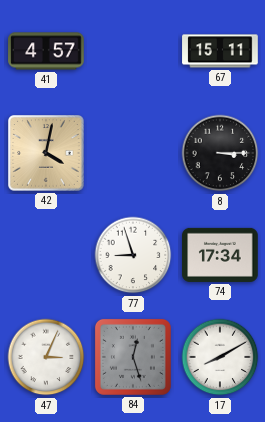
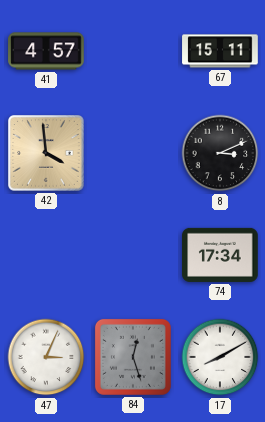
42: 4:02 -> 3:59 (47, 154)
8: 3:15 -> 3:11 (220, 153)
77: 8:57 -> none (133, 255)
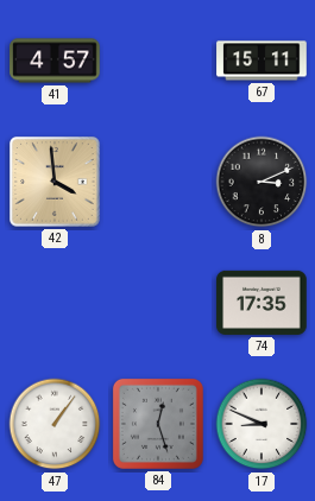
74: 17:34 -> 17:35 (262, 303)
47: 3:04 -> 1:06 (55, 424)
17: 8:10 -> 8:49 (262, 424)
